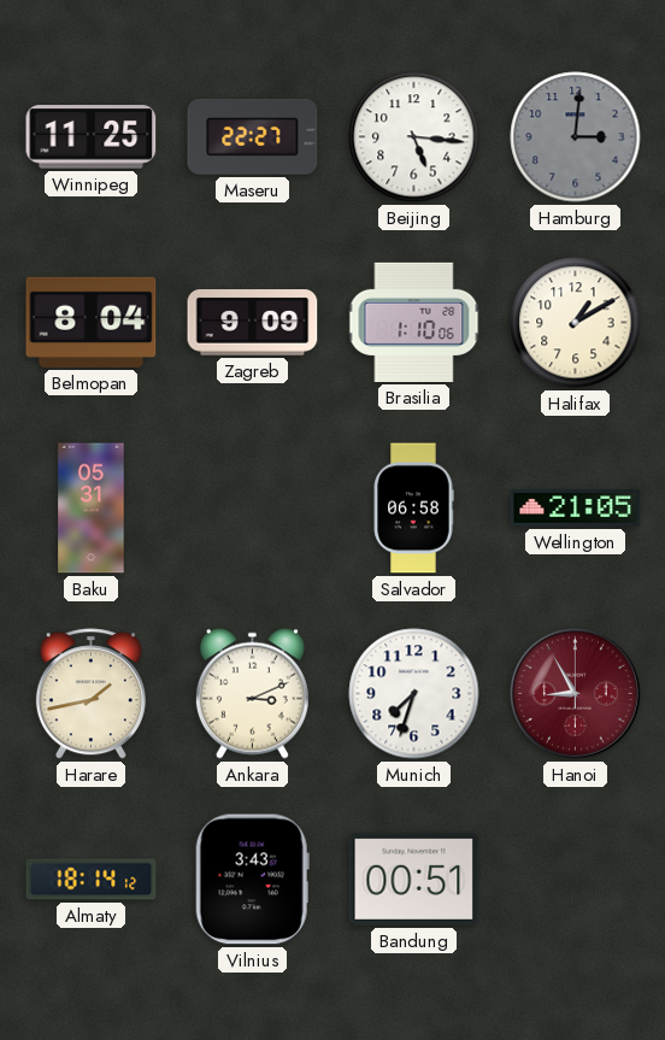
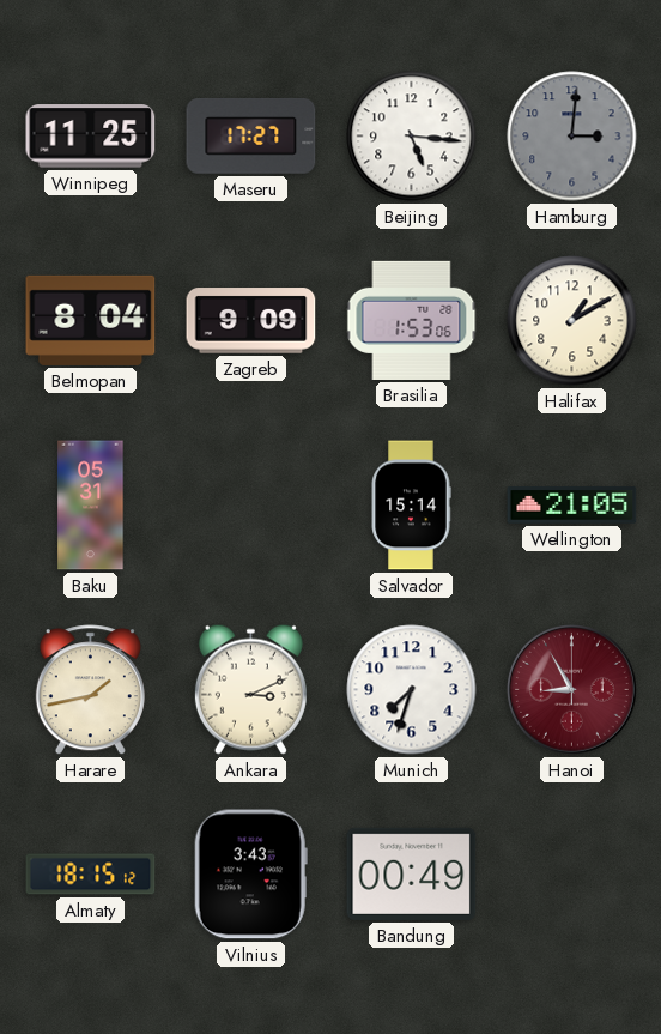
Maseru: 22:27 -> 17:27 (251, 135)
Brasilia: 1:10 -> 1:53 (412, 320)
Salvador: 06:58 -> 15:14 (411, 506)
Almaty: 18:14 -> 18:15 (91, 875)
Bandung: 00:51 -> 00:49 (412, 873)
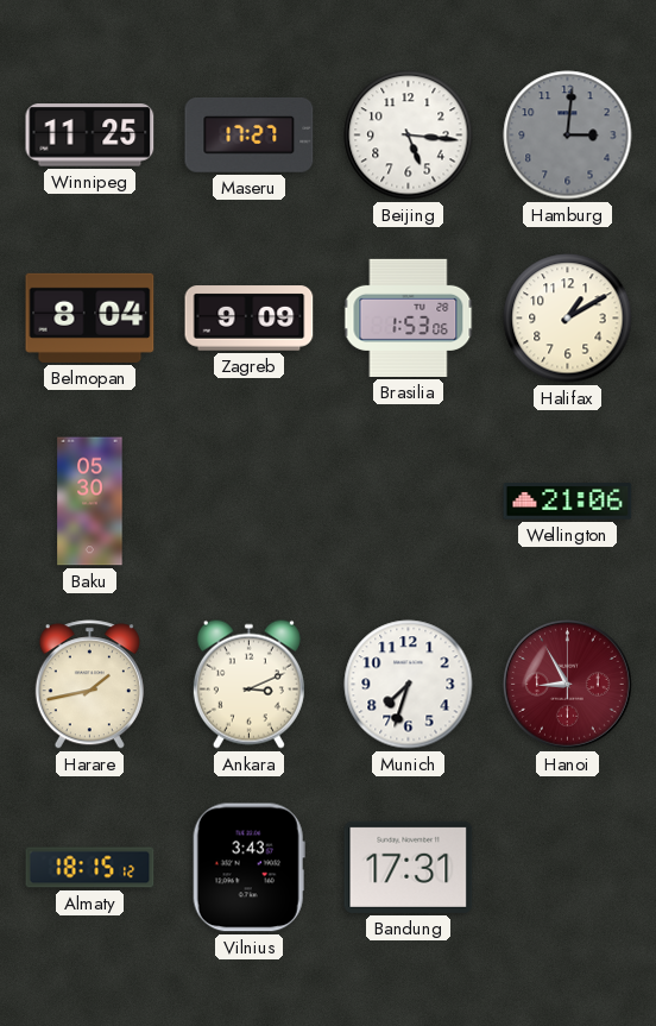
Baku: 05:31 -> 05:30 (90, 502)
Salvador: 15:14 -> none (411, 506)
Wellington: 21:05 -> 21:06 (568, 502)
Bandung: 00:49 -> 17:31 (409, 867)
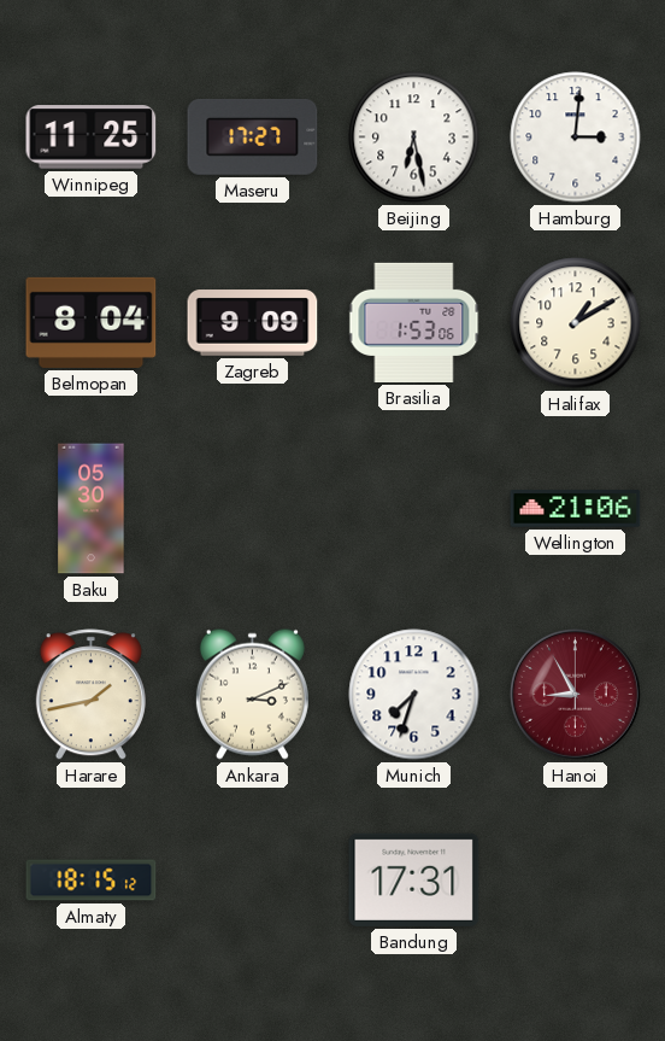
Beijing: 5:16 -> 6:28 (414, 138)
Hamburg dial: grey -> white (576, 138)
Vilnius: 3:43 -> none (248, 868)
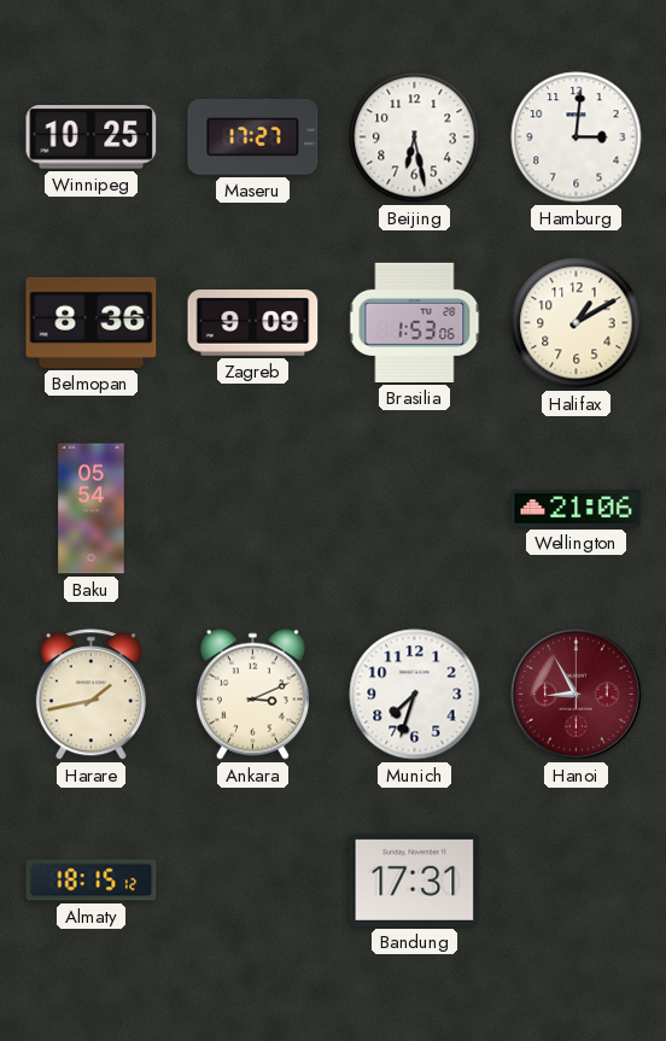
Winnipeg: 11:25 -> 10:25 (92, 138)
Belmopan: 8:04 -> 8:36 (92, 322)
Baku: 05:30 -> 05:54 (92, 509)
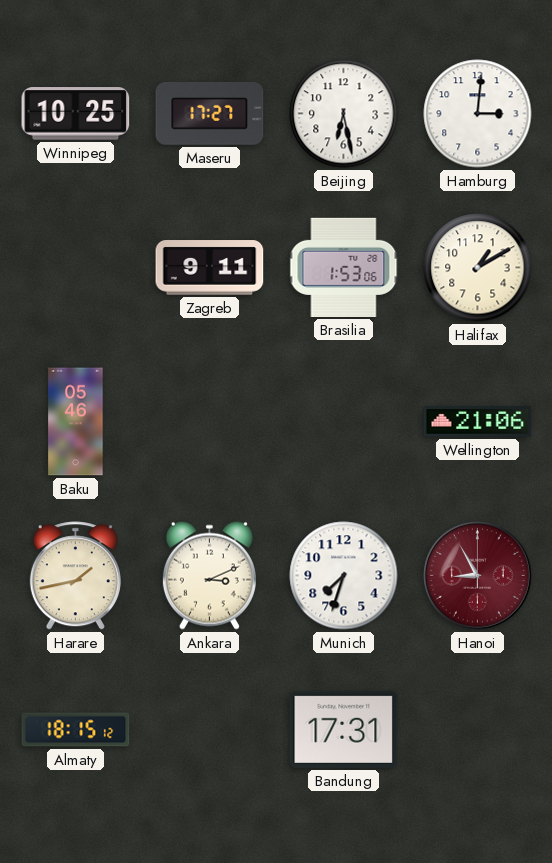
Belmopan: 8:36 -> none (92, 322)
Zagreb: 9:09 -> 9:11 (210, 268)
Baku: 05:54 -> 05:46 (76, 422)
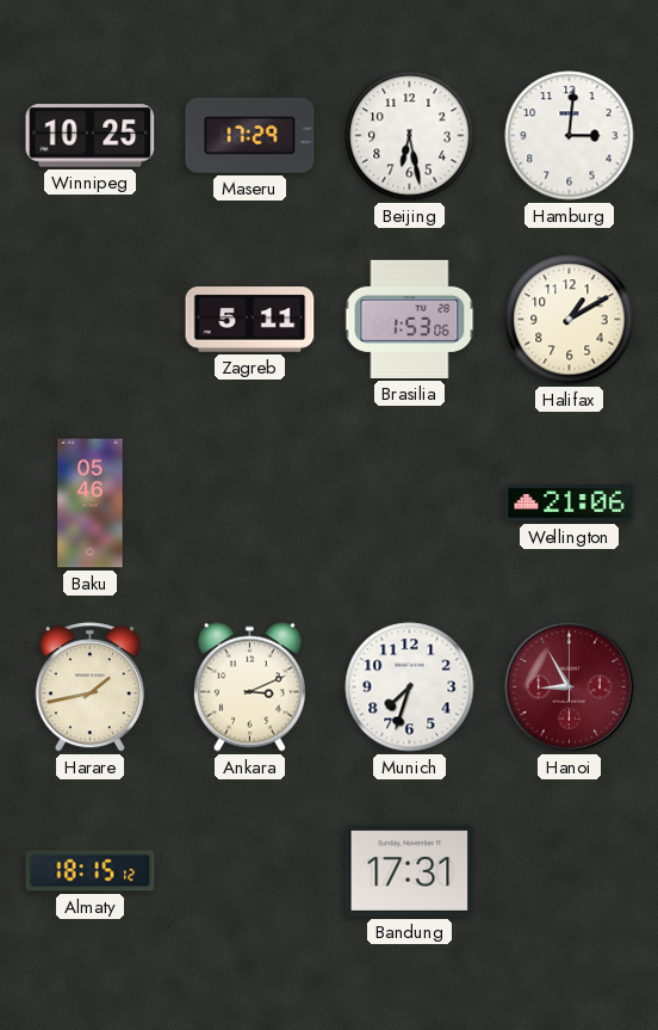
Maseru: 17:27 -> 17:29 (250, 135)
Zagreb: 9:11 -> 5:11 (250, 320)
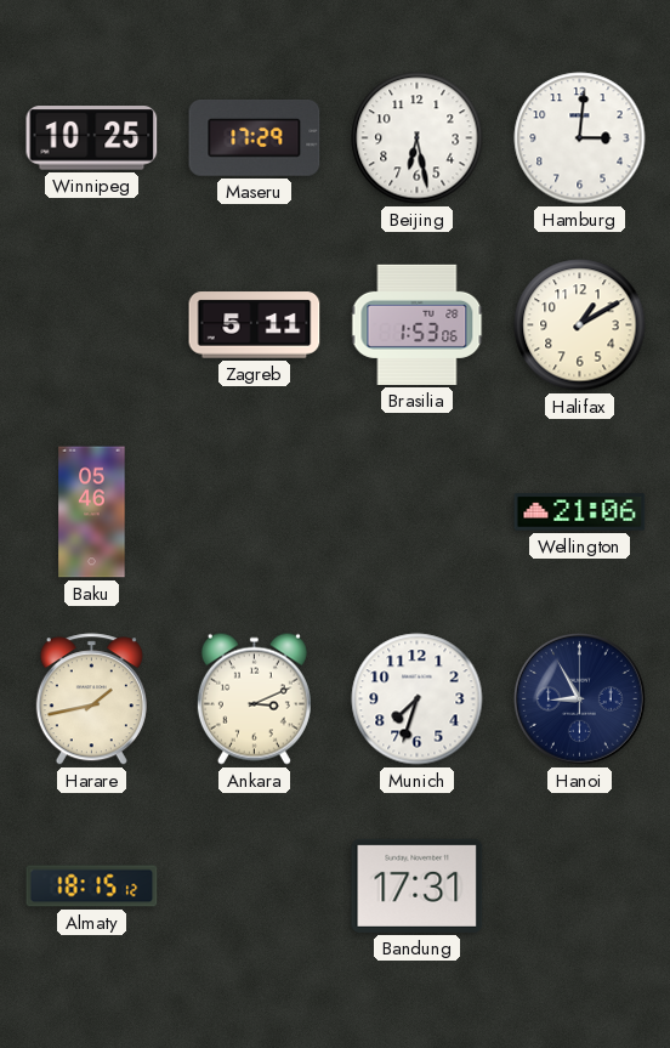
Hanoi dial: burgundy -> navy (579, 698)
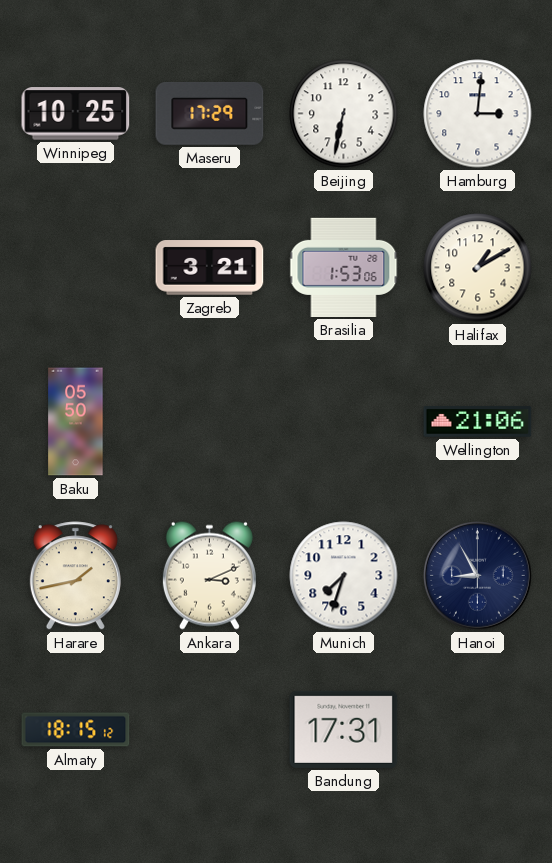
Beijing: 6:28 -> 6:32 (344, 114)
Zagreb: 5:11 -> 3:21 (210, 268)
Baku: 05:46 -> 05:50 (76, 422)
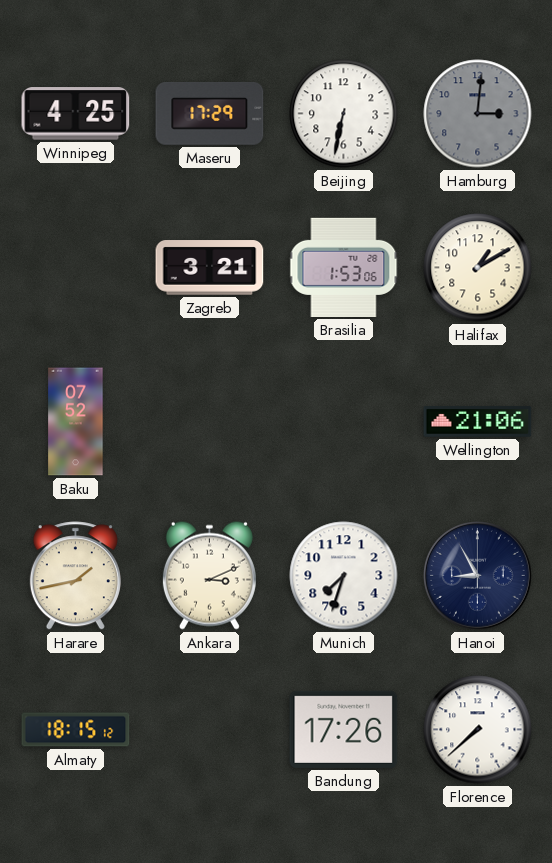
Winnipeg: 10:25 -> 4:25 (76, 114)
Hamburg dial: white -> grey (478, 114)
Baku: 05:50 -> 07:52 (76, 422)
Bandung: 17:31 -> 17:26 (344, 729)
Florence: none -> 7:38 (478, 730)
